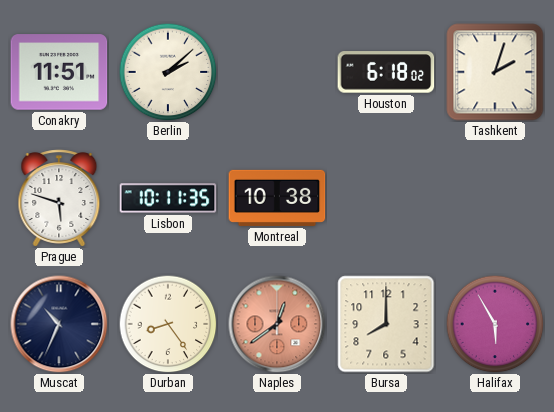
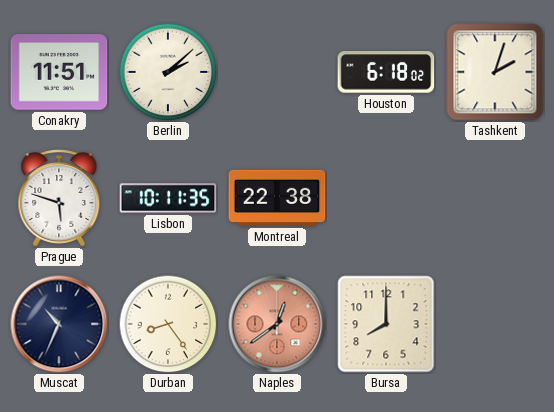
Montreal: 10:38 -> 22:38 (277, 198)
Halifax: 5:55 -> none (495, 324)
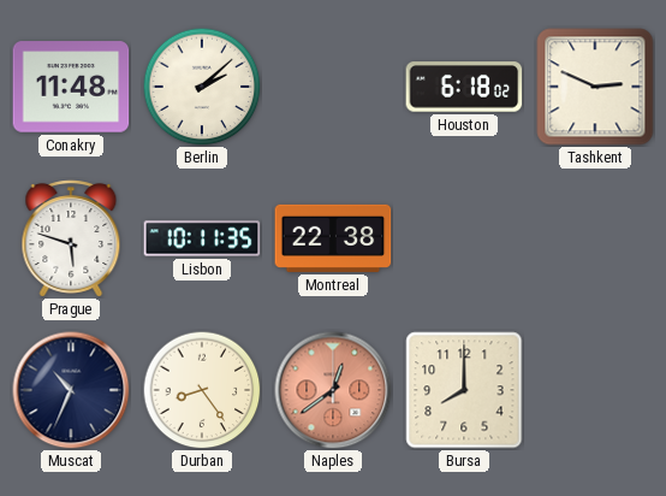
Conakry: 11:51 -> 11:48 (71, 87)
Tashkent: 2:03 -> 2:49 (595, 87)
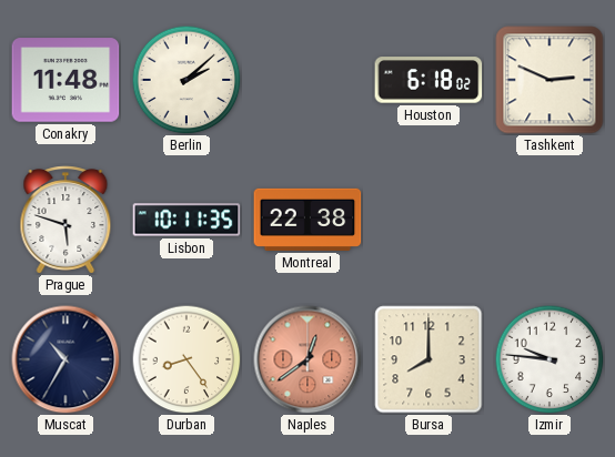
Muscat: 10:34 -> 10:35 (65, 359)
Izmir: none -> 9:46 (550, 359)
